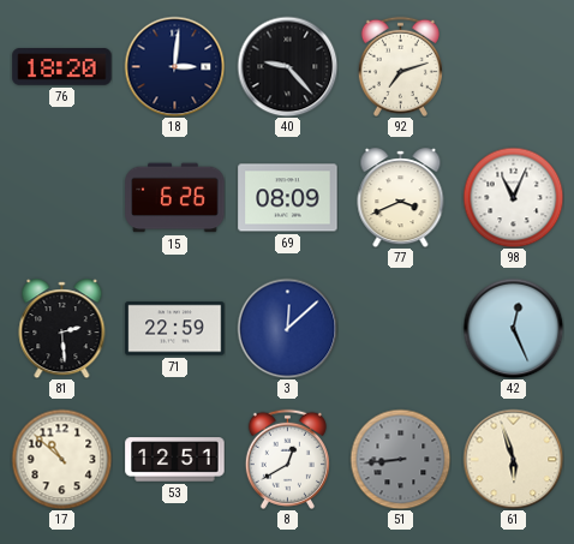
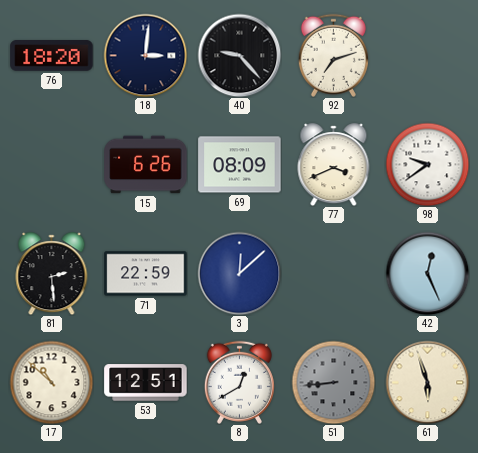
98: 11:04 -> 9:39 (427, 164)
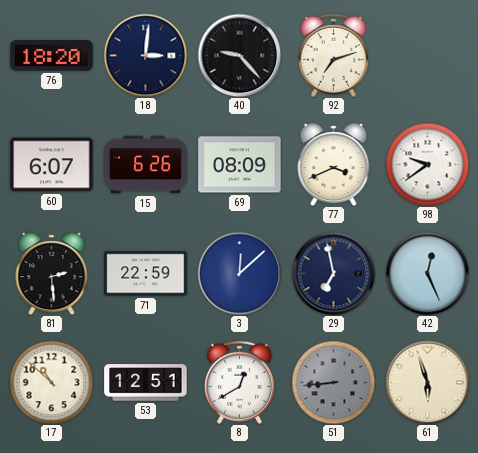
60: none -> 6:07 (52, 165)
29: none -> 6:58 (333, 273)
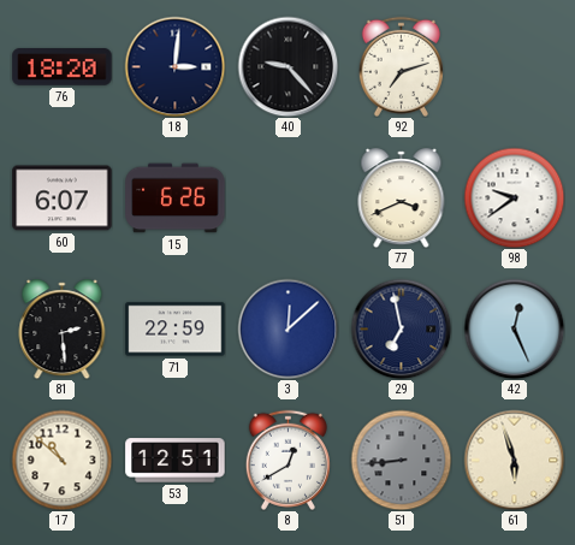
69: 08:09 -> none (240, 165)
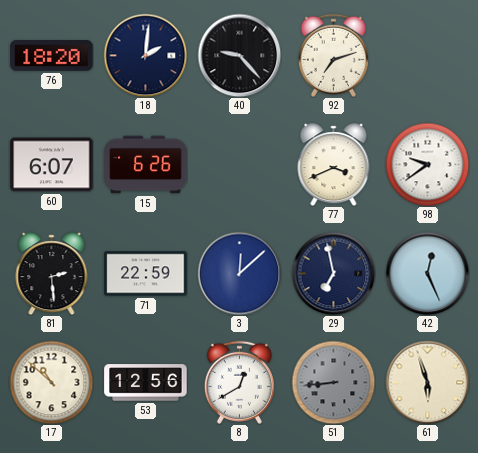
18: 3:01 -> 2:01 (145, 55)
53: 12:51 -> 12:56 (146, 383)
